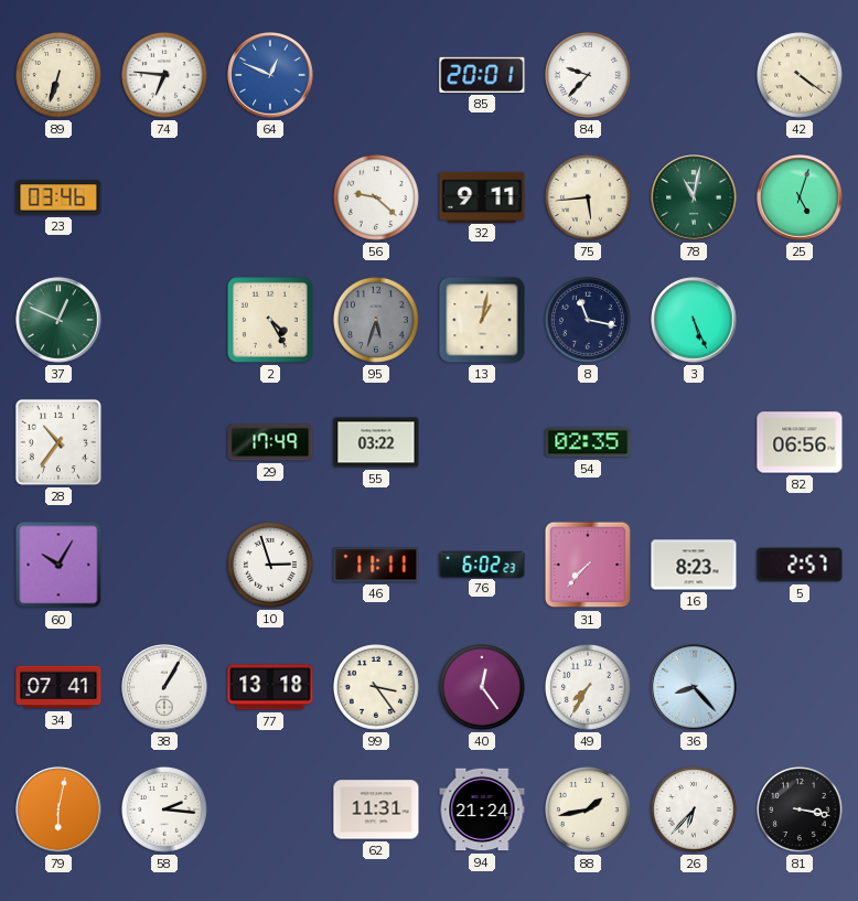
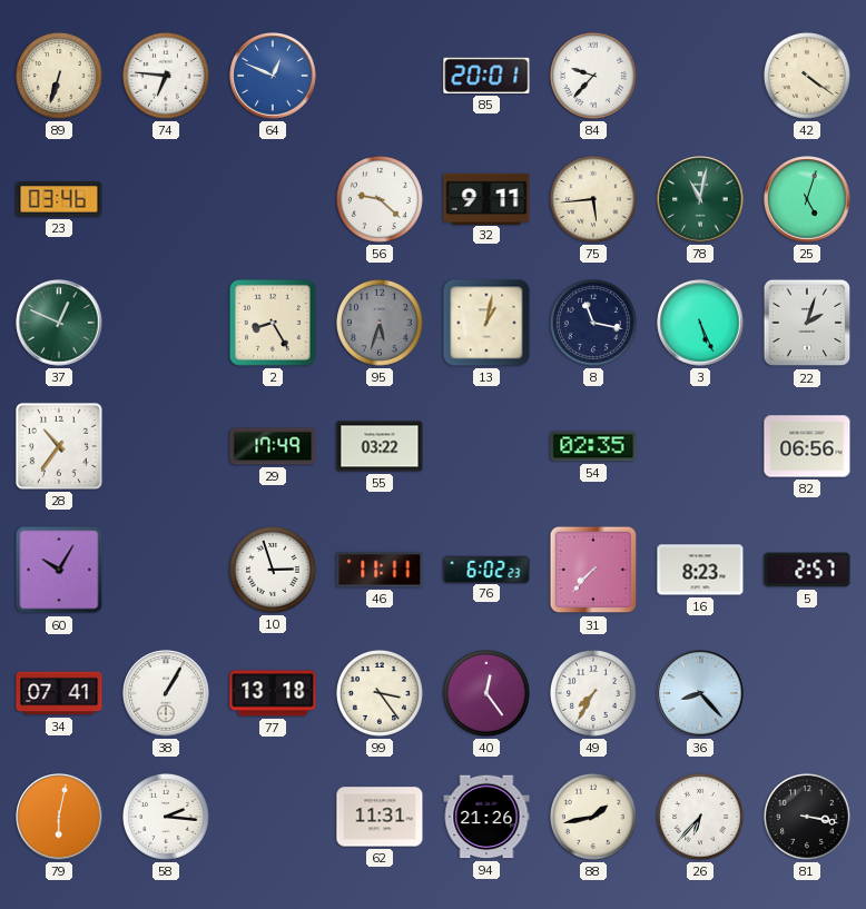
2: 4:25 -> 8:25 (274, 324)
22: none -> 2:03 (807, 323)
94: 21:24 -> 21:26 (486, 817)
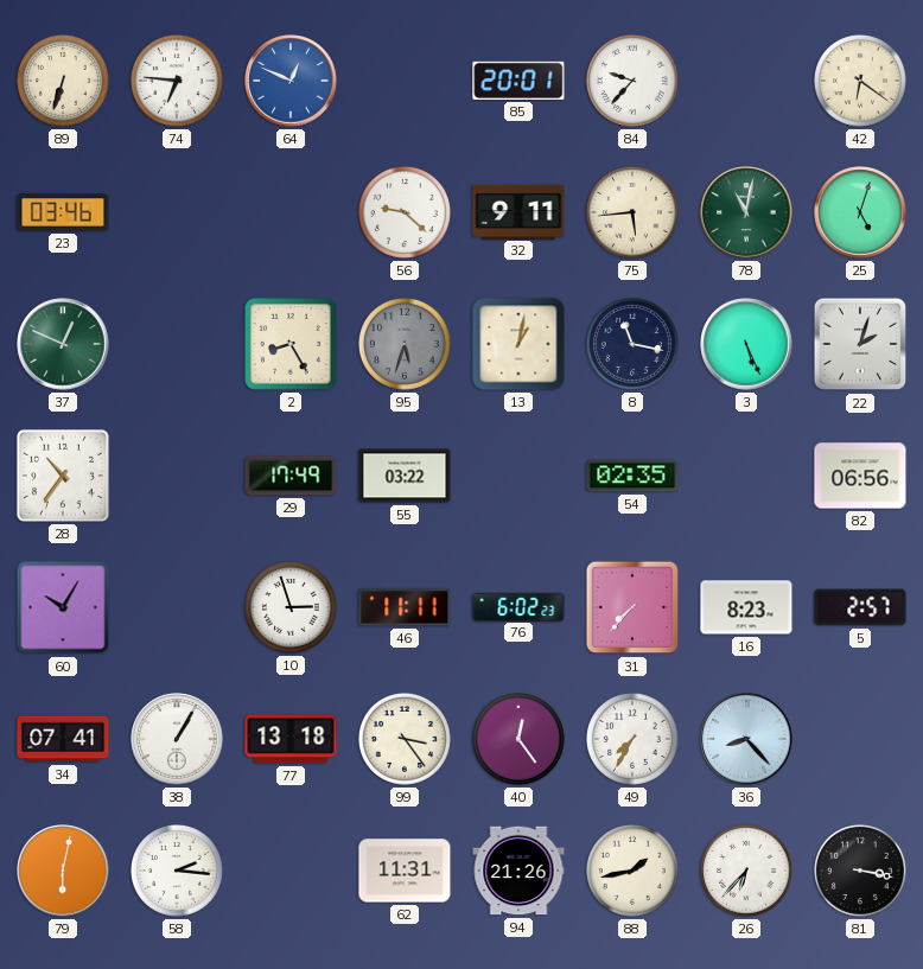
42: 4:21 -> 6:21 (860, 81)
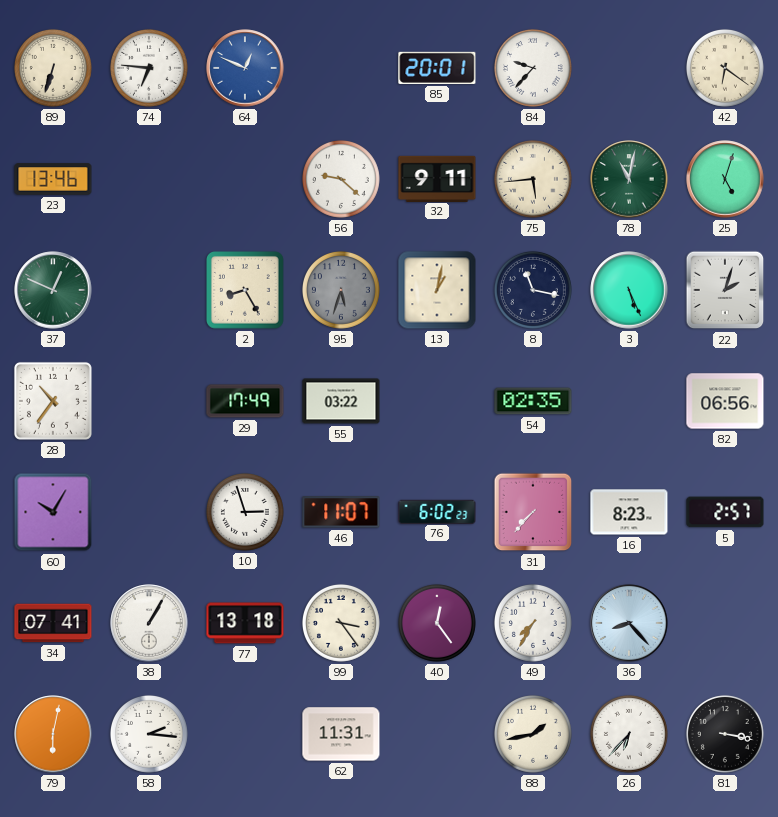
23: 03:46 -> 13:46 (53, 179)
46: 11:11 -> 11:07 (341, 512)
94: 21:26 -> none (518, 871)
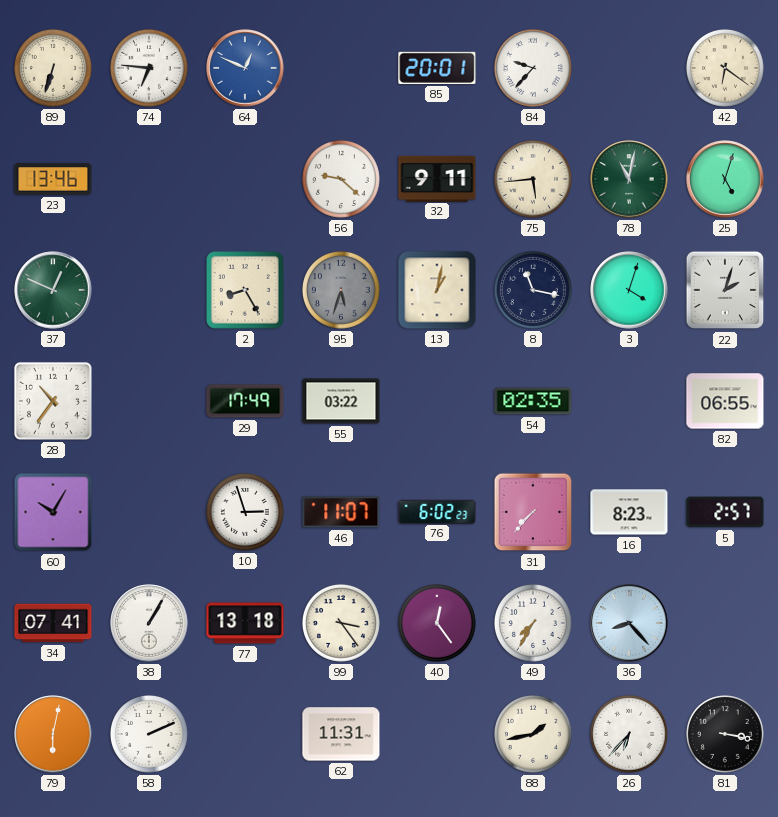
3: 5:26 -> 4:03 (629, 290)
82: 06:56 -> 06:55 (725, 401)
58: 2:16 -> 2:11 (149, 734)
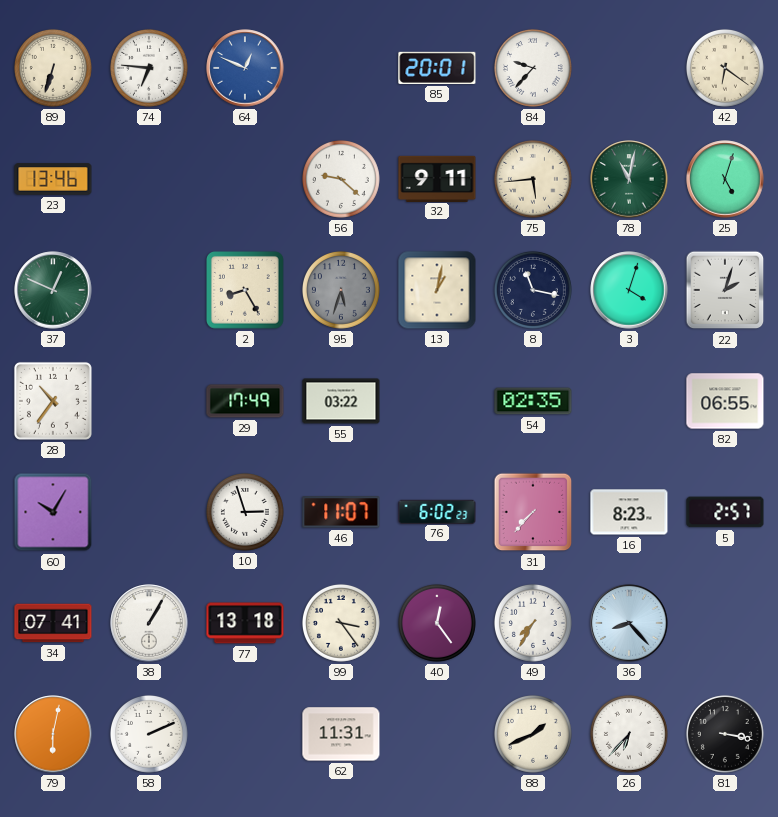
88: 1:43 -> 1:41 (533, 734)
